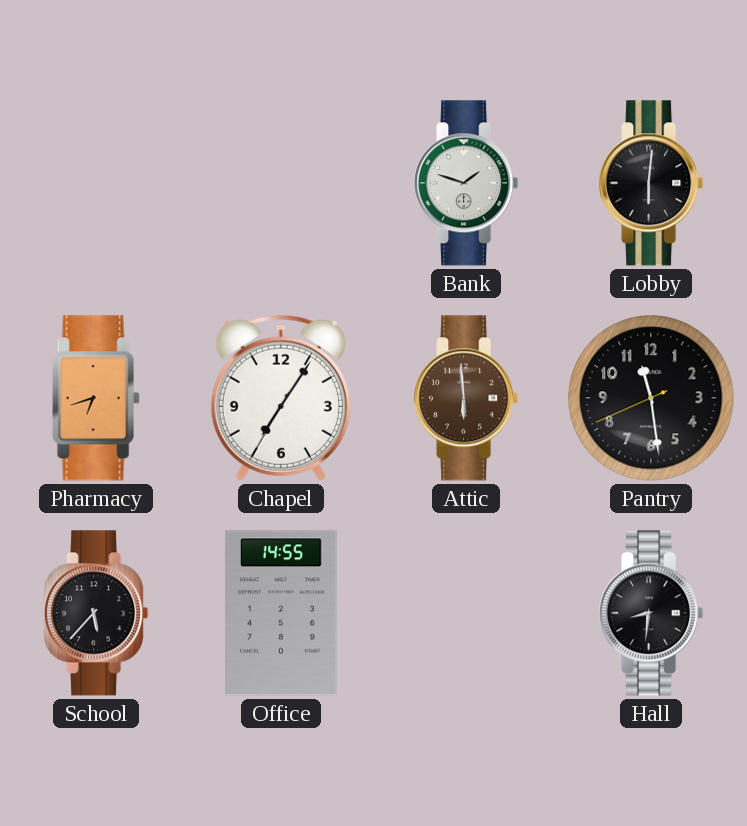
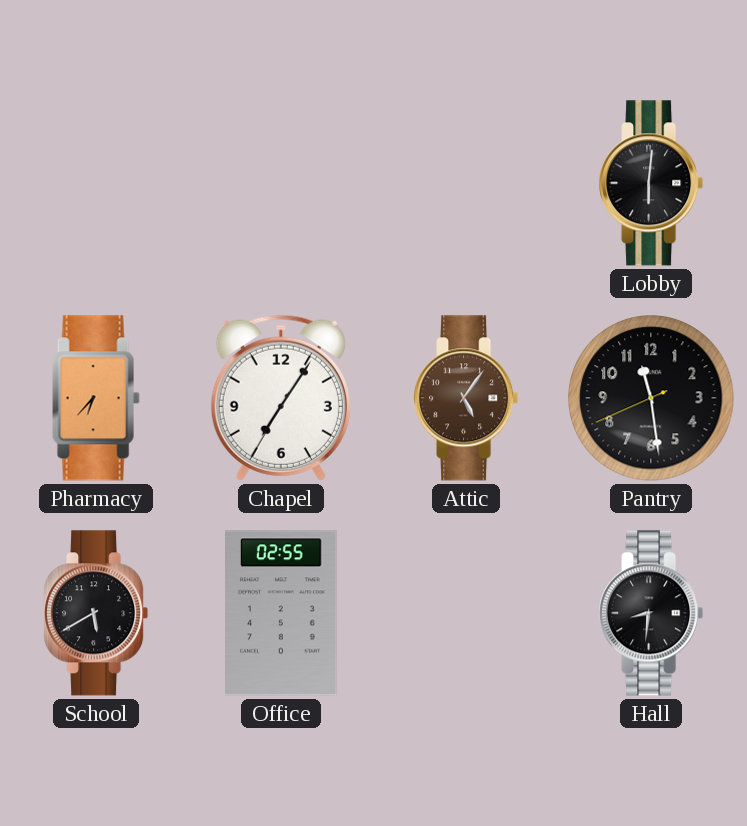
Bank: 1:48 -> none (466, 183)
Pharmacy: 6:42 -> 6:37 (96, 398)
Attic: 5:59 -> 5:06 (466, 398)
School: 5:37 -> 5:40 (96, 613)
Office: 14:55 -> 02:55 (282, 613)
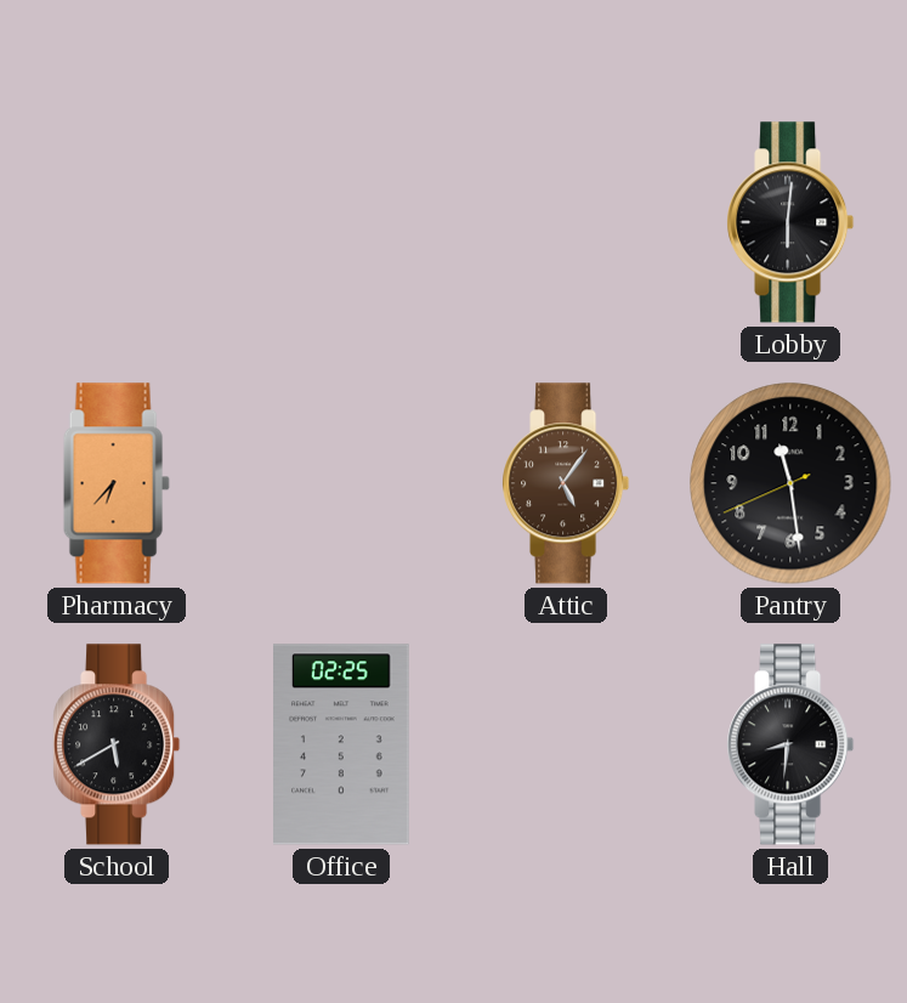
Chapel: 7:05 -> none (281, 398)
Office: 02:55 -> 02:25 (342, 744)
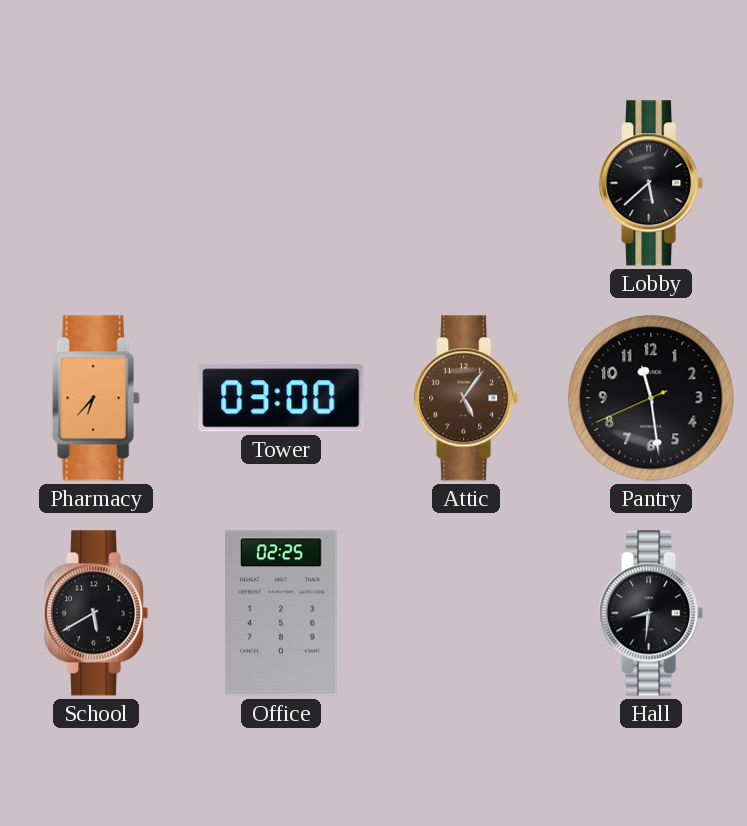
Lobby: 6:01 -> 5:38 (651, 183)
Tower: none -> 03:00 (281, 398)
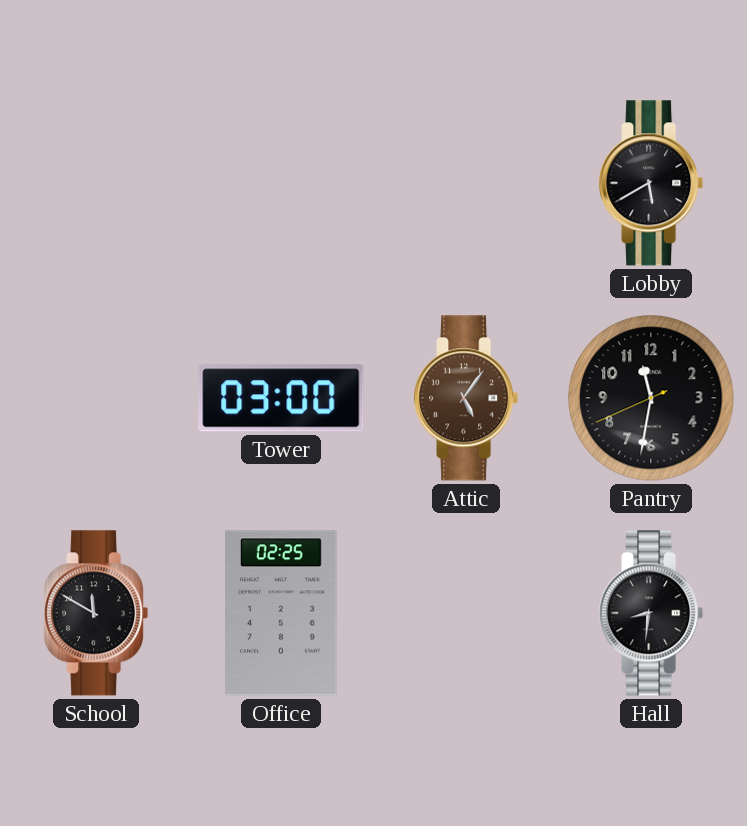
Lobby: 5:38 -> 5:40 (651, 183)
Pharmacy: 6:37 -> none (96, 398)
Pantry: 11:28 -> 11:31 (651, 398)
School: 5:40 -> 11:50 (96, 613)
